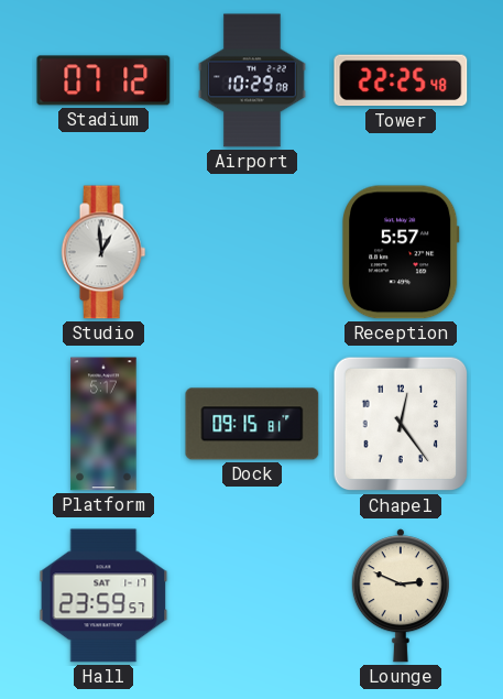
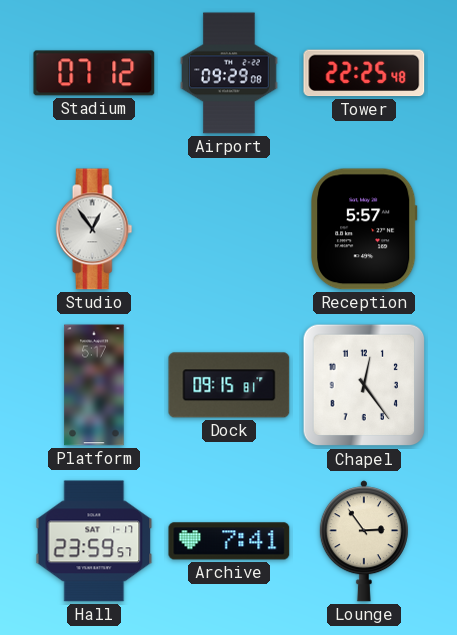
Airport: 10:29 -> 09:29 (230, 73)
Studio: 12:59 -> 12:54 (94, 229)
Archive: none -> 7:41 (229, 541)
Lounge: 2:49 -> 2:54 (364, 541)
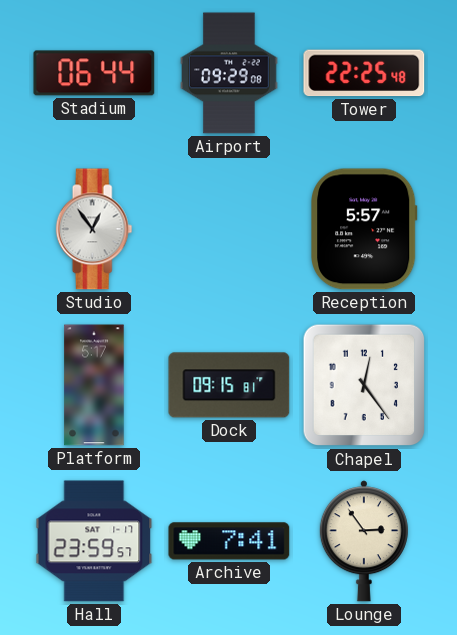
Stadium: 07:12 -> 06:44 (94, 73)
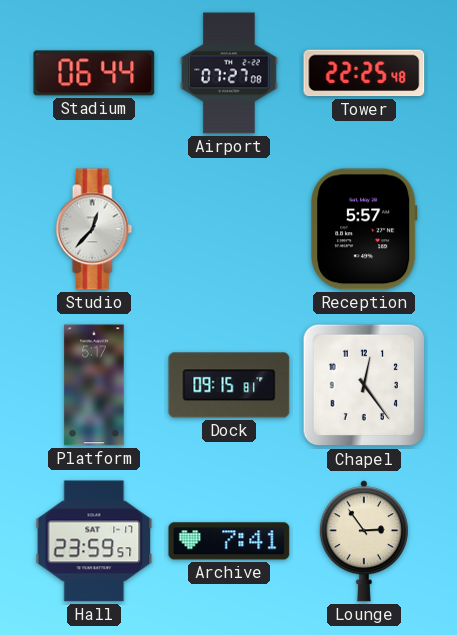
Airport: 09:29 -> 07:27 (230, 73)
Studio: 12:54 -> 12:37 (94, 229)
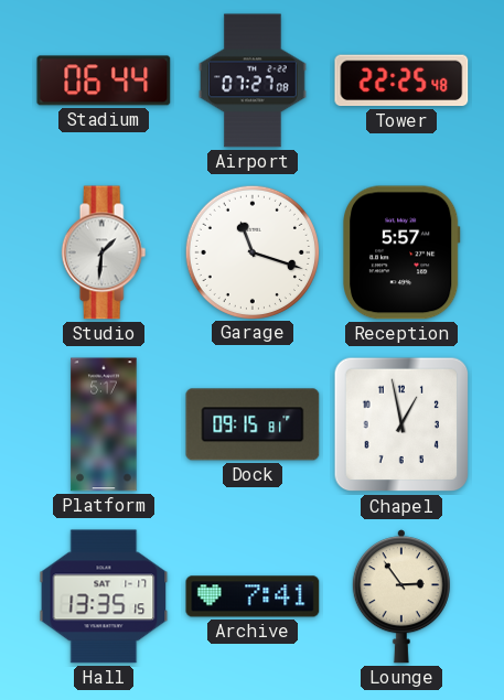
Studio: 12:37 -> 1:31 (104, 252)
Garage: none -> 11:18 (251, 251)
Chapel: 12:24 -> 12:58 (401, 424)
Hall: 23:59 -> 13:35 (104, 596)
